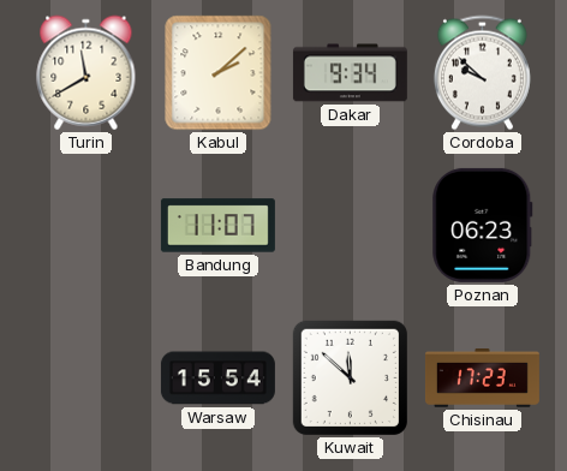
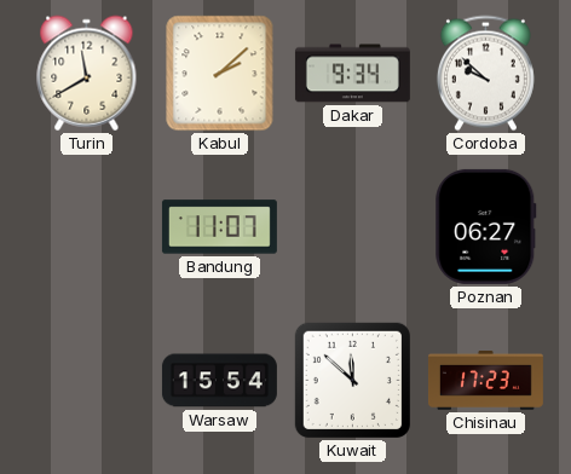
Poznan: 06:23 -> 06:27 (486, 226)
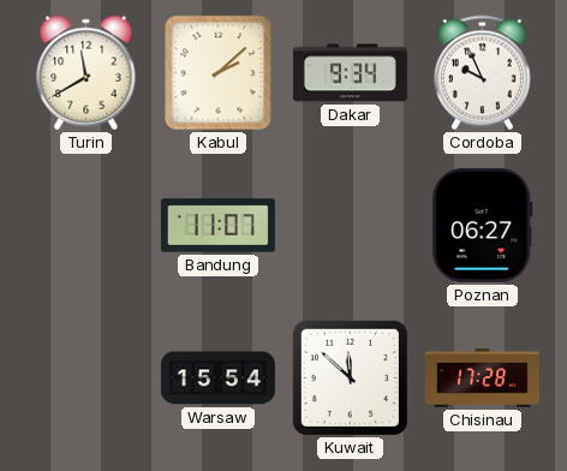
Cordoba: 9:52 -> 9:56 (482, 73)
Chisinau: 17:23 -> 17:28 (482, 378)
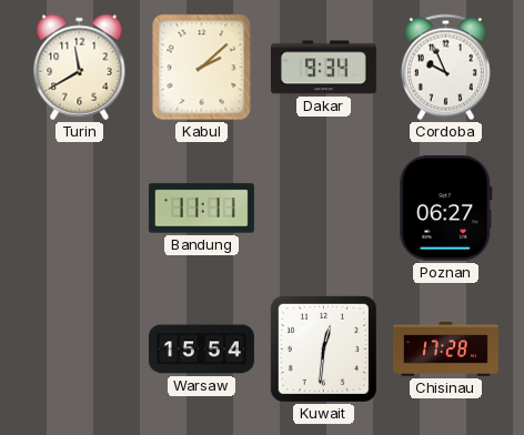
Bandung: 11:07 -> 11:11 (201, 209)
Kuwait: 11:52 -> 12:31 (323, 348)
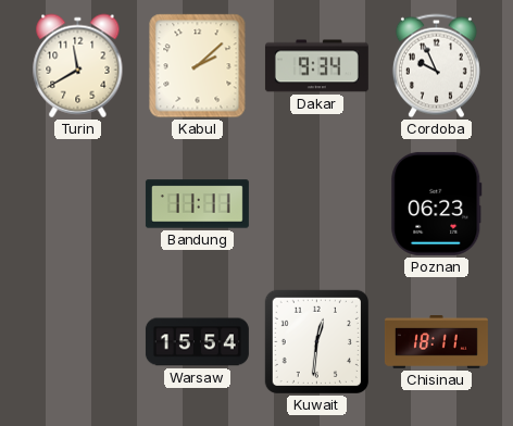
Poznan: 06:27 -> 06:23 (437, 203)
Chisinau: 17:28 -> 18:11 (436, 342)
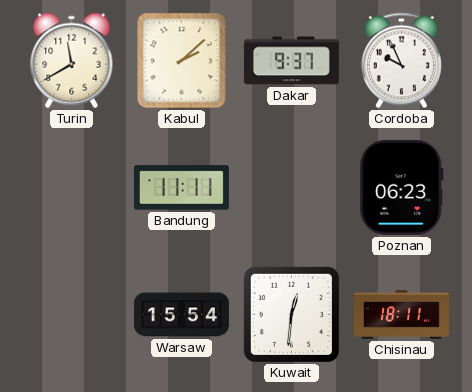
Dakar: 9:34 -> 9:37 (291, 61)
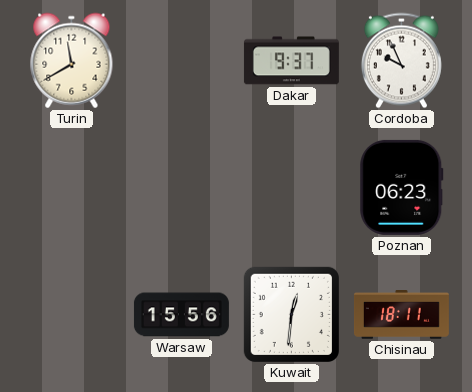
Kabul: 2:08 -> none (182, 61)
Bandung: 11:11 -> none (181, 188)
Warsaw: 15:54 -> 15:56 (181, 315)
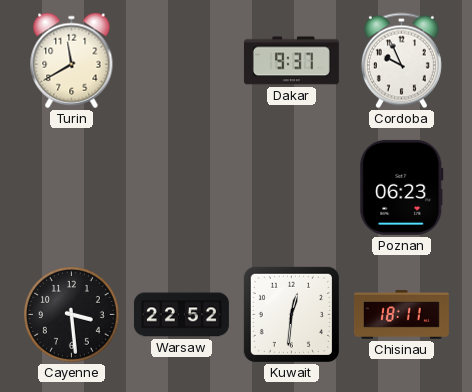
Cayenne: none -> 3:29 (72, 315)
Warsaw: 15:56 -> 22:52 (181, 315)
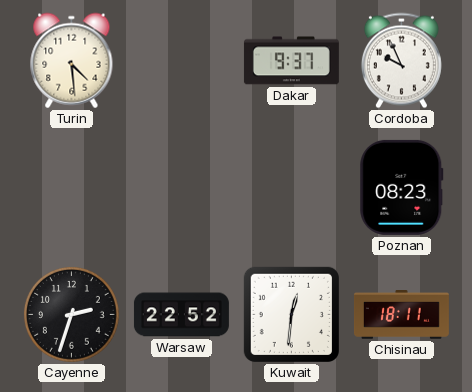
Turin: 11:40 -> 4:29 (72, 61)
Poznan: 06:23 -> 08:23 (402, 187)
Cayenne: 3:29 -> 2:33 (72, 315)
